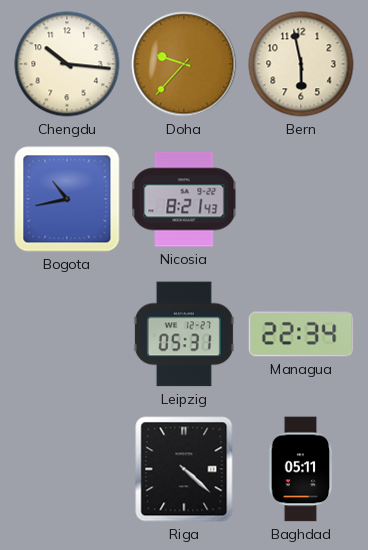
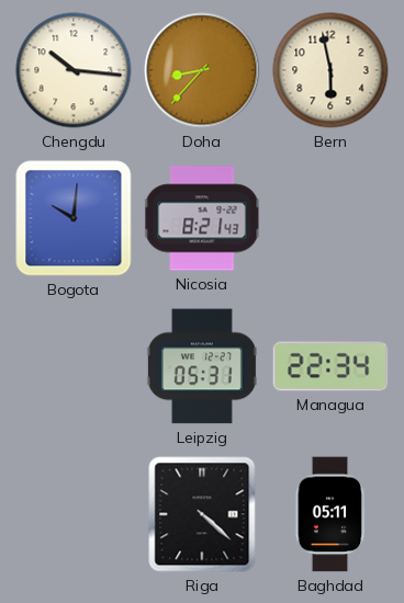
Doha: 9:37 -> 8:37 (202, 70)
Bogota: 10:43 -> 10:01 (74, 218)
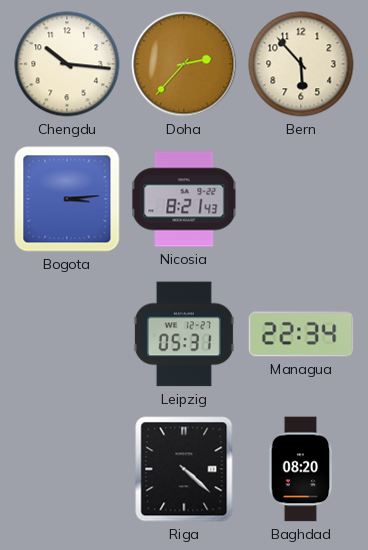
Doha: 8:37 -> 2:37 (184, 64)
Bern: 5:58 -> 5:53 (301, 64)
Bogota: 10:01 -> 3:14 (67, 199)
Baghdad: 05:11 -> 08:20 (301, 469)
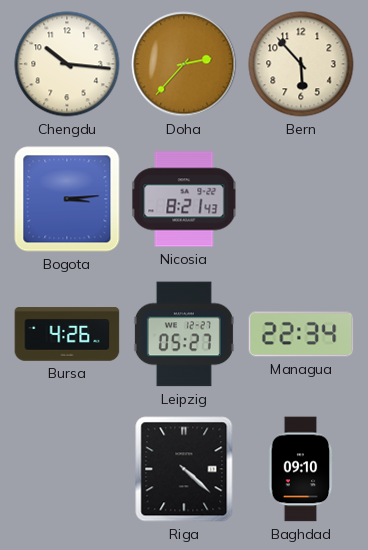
Bursa: none -> 4:26 (67, 334)
Leipzig: 05:31 -> 05:27 (184, 334)
Baghdad: 08:20 -> 09:10 (301, 469)
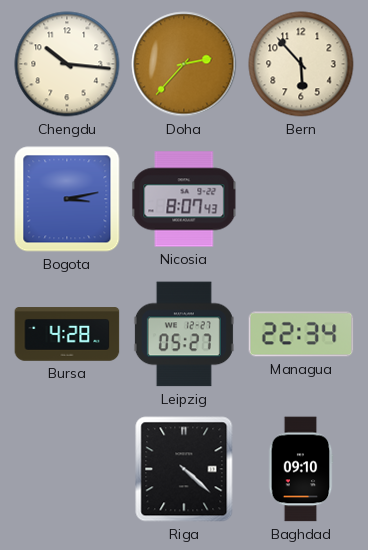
Bogota: 3:14 -> 3:13 (67, 199)
Nicosia: 8:21 -> 8:07 (184, 199)
Bursa: 4:26 -> 4:28 (67, 334)
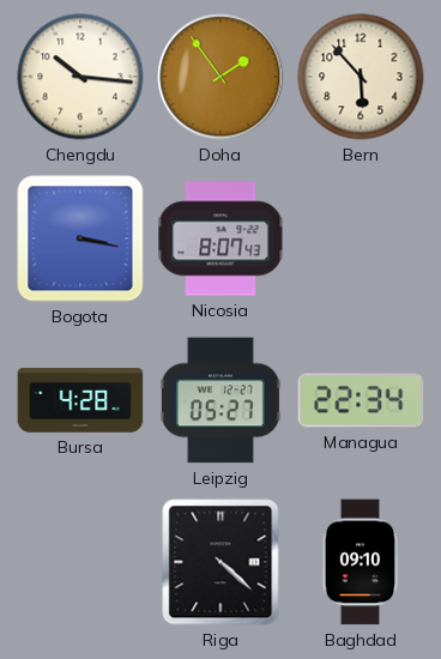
Doha: 2:37 -> 1:54 (220, 77)
Bogota: 3:13 -> 3:17 (80, 238)
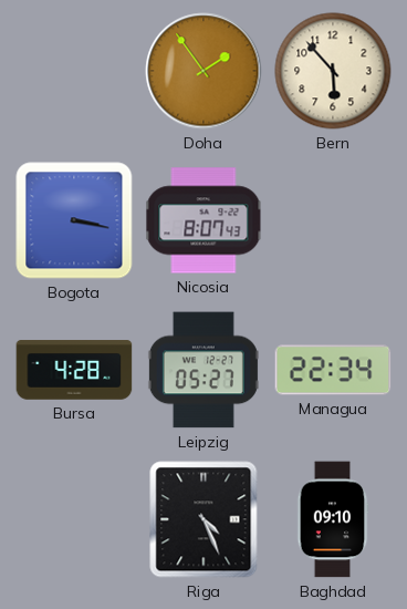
Chengdu: 10:16 -> none (80, 77)
Riga: 4:22 -> 4:26 (203, 519)
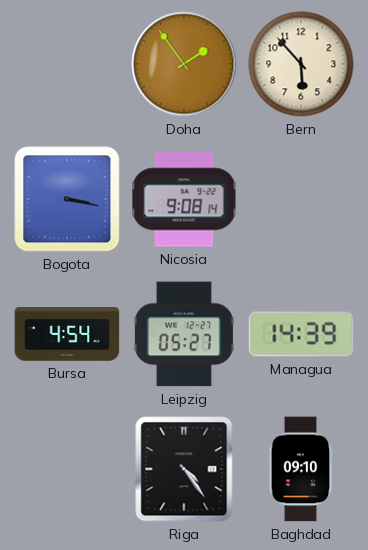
Nicosia: 8:07 -> 9:08 (184, 199)
Bursa: 4:28 -> 4:54 (67, 334)
Managua: 22:34 -> 14:39 (301, 334)
Riga: 4:26 -> 4:24 (184, 469)
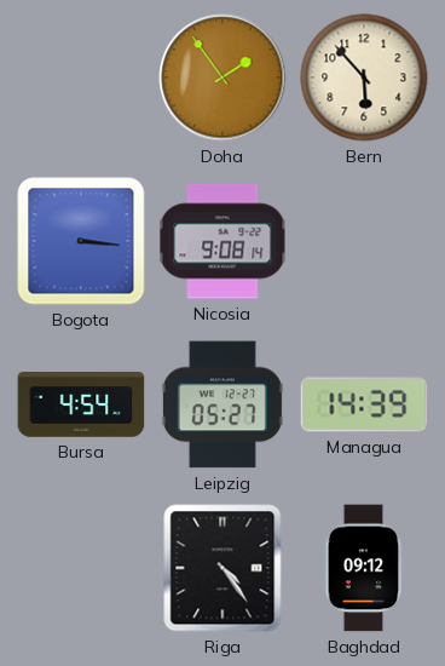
Bogota: 3:17 -> 3:16 (81, 241)
Baghdad: 09:10 -> 09:12 (364, 568)
